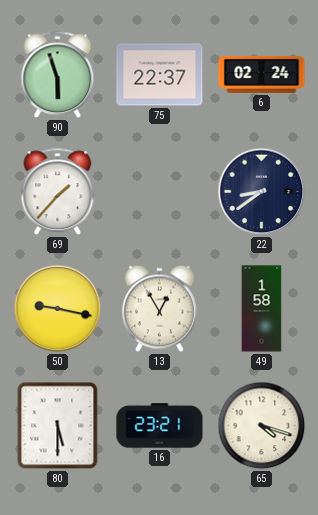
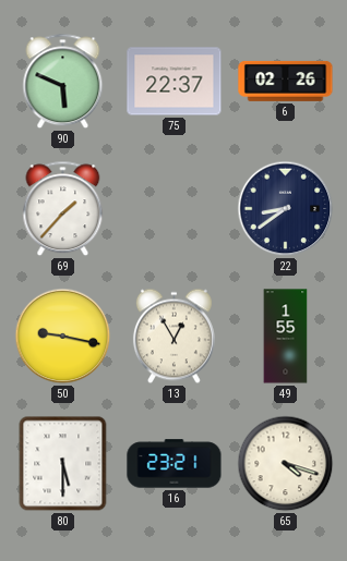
90: 5:57 -> 5:49 (63, 82)
6: 02:24 -> 02:26 (286, 81)
49: 1:58 -> 1:55 (286, 337)
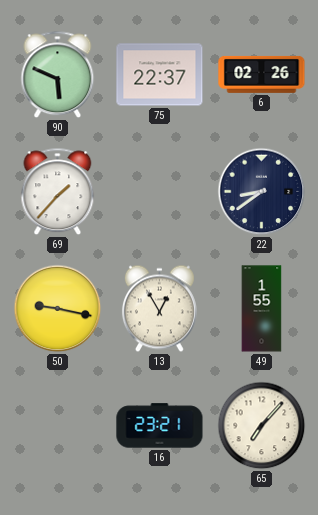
80: 5:30 -> none (63, 464)
65: 4:18 -> 7:07 (262, 426)
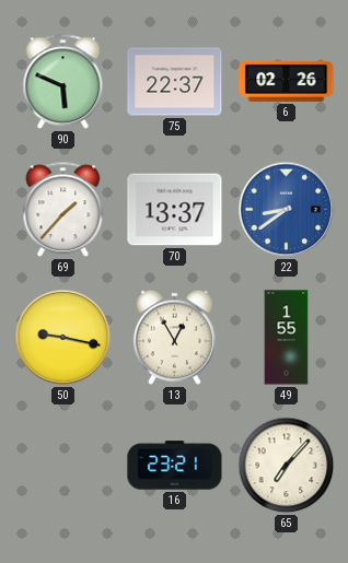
70: none -> 13:37 (175, 210)
22 dial: navy -> blue (287, 210)
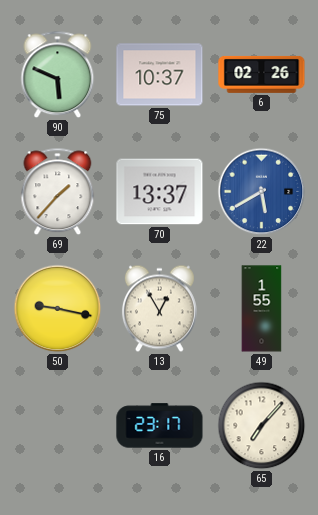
75: 22:37 -> 10:37 (160, 75)
22: 8:39 -> 5:40 (262, 192)
16: 23:21 -> 23:17 (160, 426)
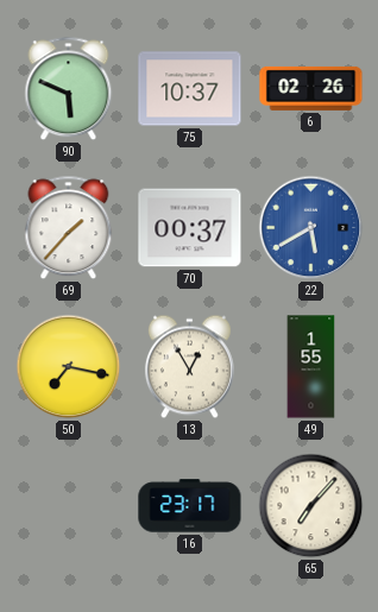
70: 13:37 -> 00:37 (190, 228)
50: 9:17 -> 7:17 (69, 367)
